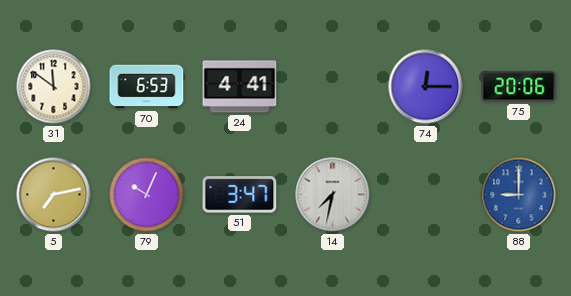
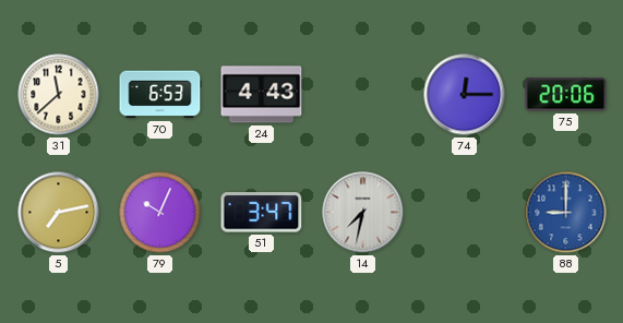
31: 11:51 -> 11:38 (59, 95)
24: 4:41 -> 4:43 (262, 95)
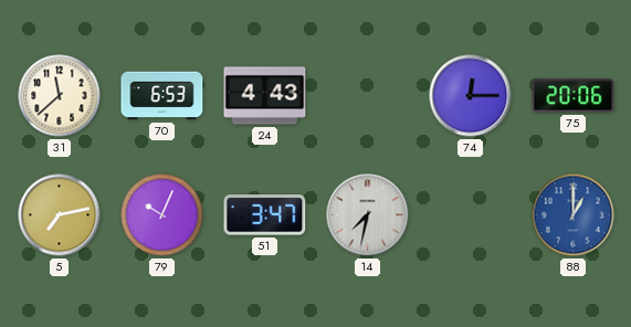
88: 9:00 -> 1:00 (574, 215)
